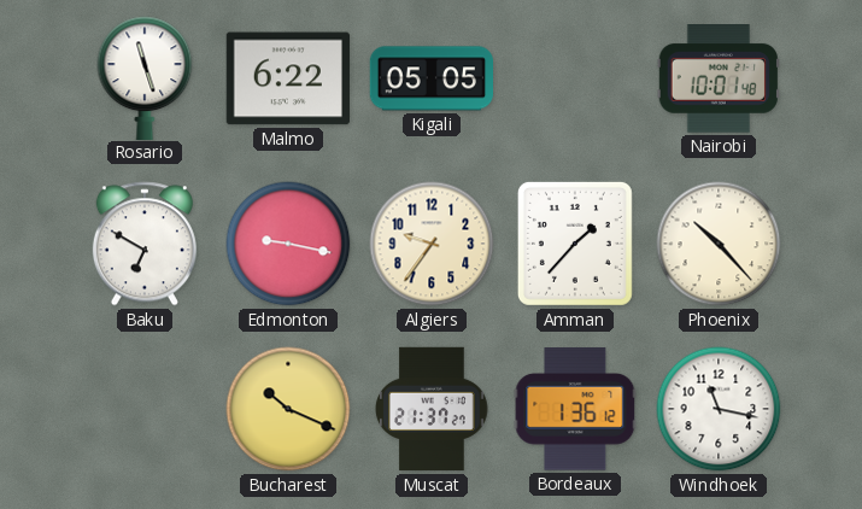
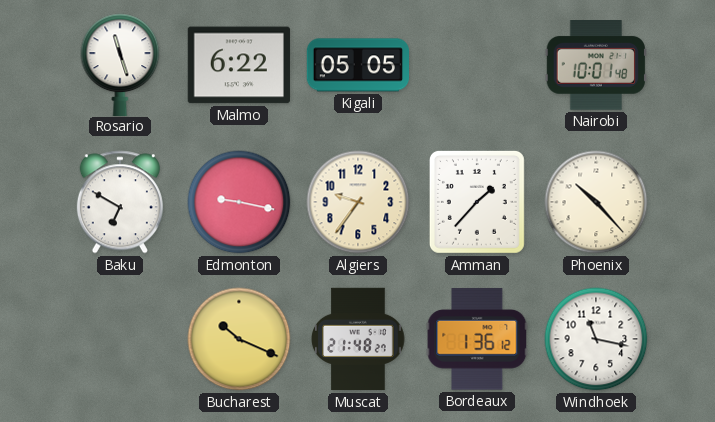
Muscat: 21:37 -> 21:48 (358, 339)
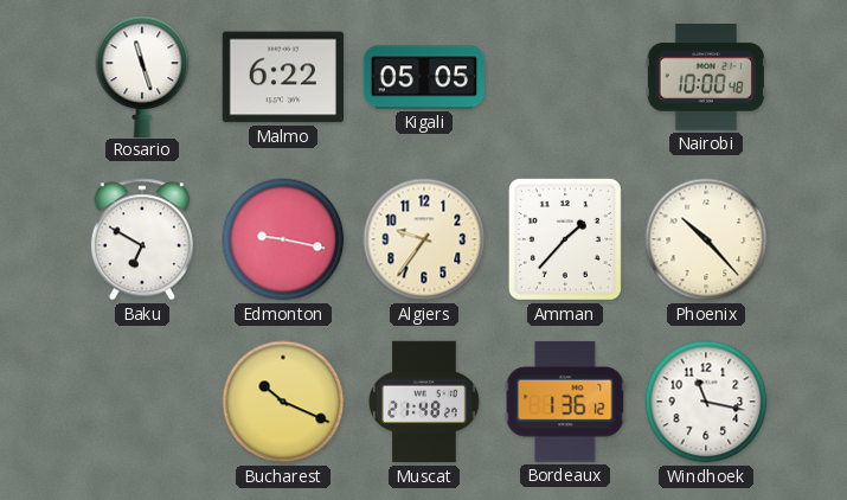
Nairobi: 10:01 -> 10:00 (706, 78)
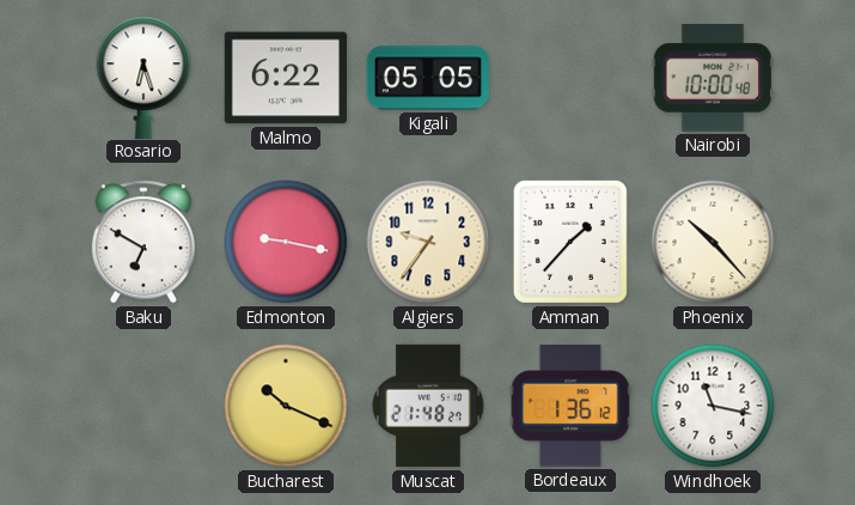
Rosario: 11:27 -> 6:27 (143, 77)
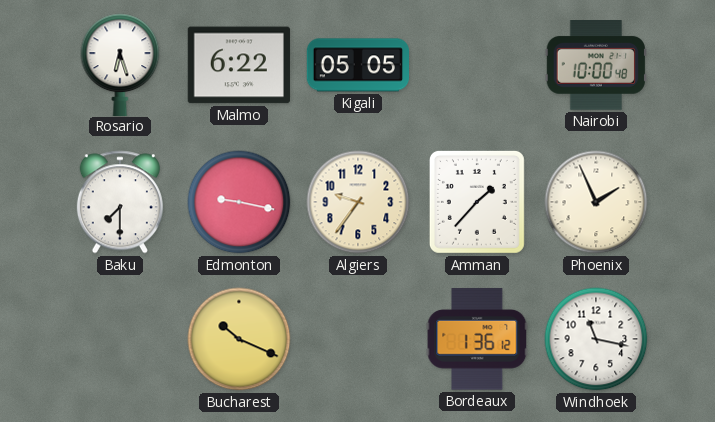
Baku: 6:50 -> 7:30 (120, 202)
Phoenix: 10:23 -> 1:56 (596, 202)
Muscat: 21:48 -> none (428, 406)
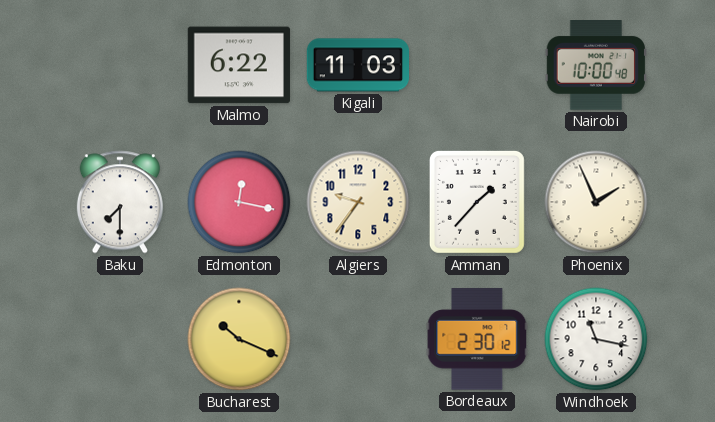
Rosario: 6:27 -> none (120, 64)
Kigali: 05:05 -> 11:03 (357, 65)
Edmonton: 9:17 -> 12:17 (239, 202)
Bordeaux: 1:36 -> 2:30 (477, 339)
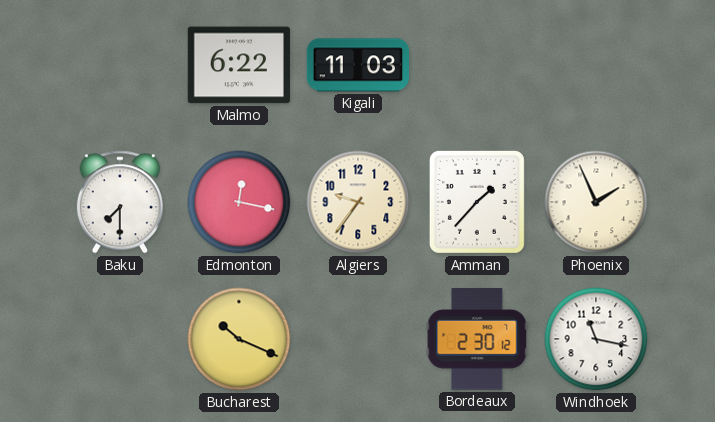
Nairobi: 10:00 -> none (596, 66)
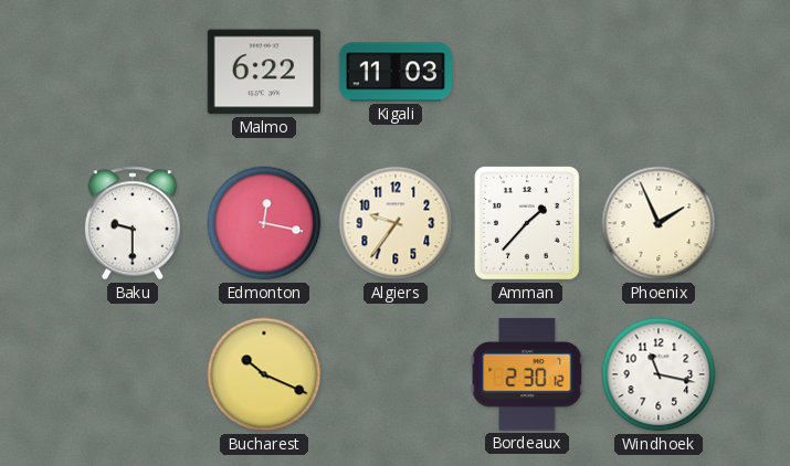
Baku: 7:30 -> 9:30 (133, 223)
